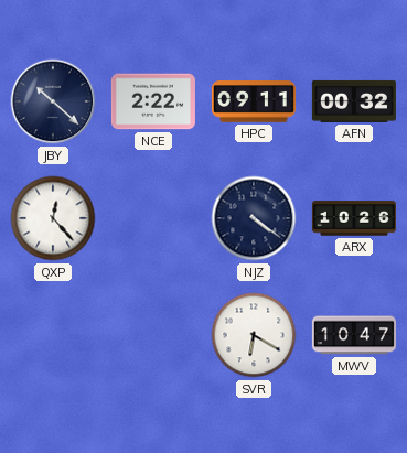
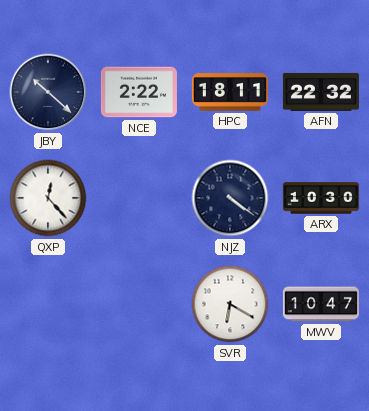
HPC: 09:11 -> 18:11 (230, 92)
AFN: 00:32 -> 22:32 (321, 92)
ARX: 10:26 -> 10:30 (321, 198)
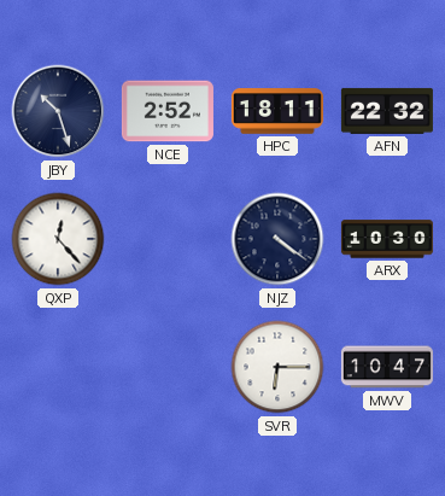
JBY: 10:22 -> 10:27 (58, 111)
NCE: 2:22 -> 2:52 (168, 111)
SVR: 6:20 -> 6:15 (277, 367)
